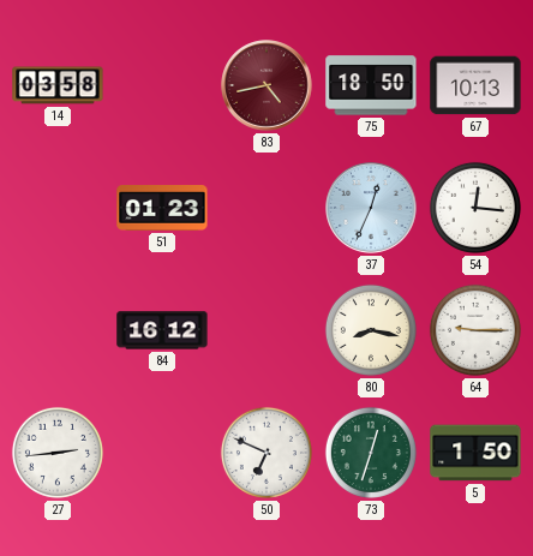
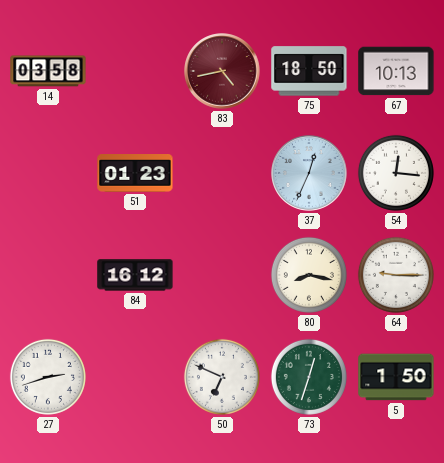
27: 2:44 -> 2:42 (48, 377)
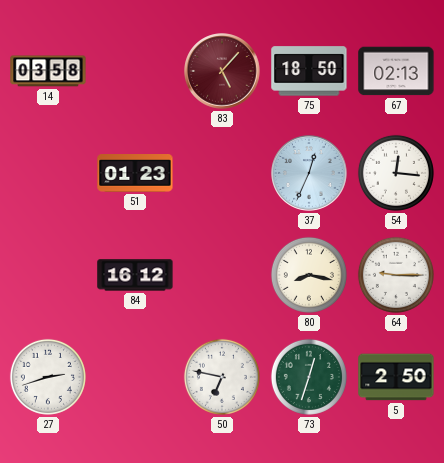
83: 4:43 -> 5:07 (222, 71)
67: 10:13 -> 02:13 (396, 71)
50: 6:49 -> 6:47 (222, 377)
5: 1:50 -> 2:50 (396, 377)
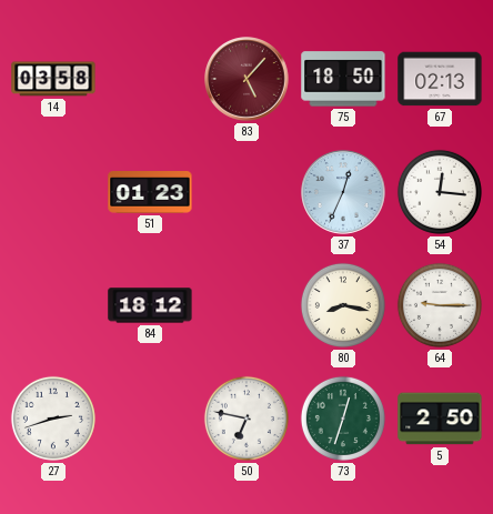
84: 16:12 -> 18:12 (150, 305)
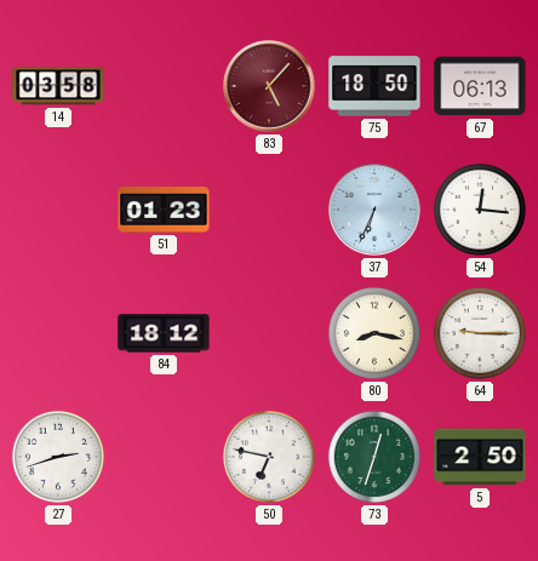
67: 02:13 -> 06:13 (480, 86)
37: 12:34 -> 6:34 (374, 210)
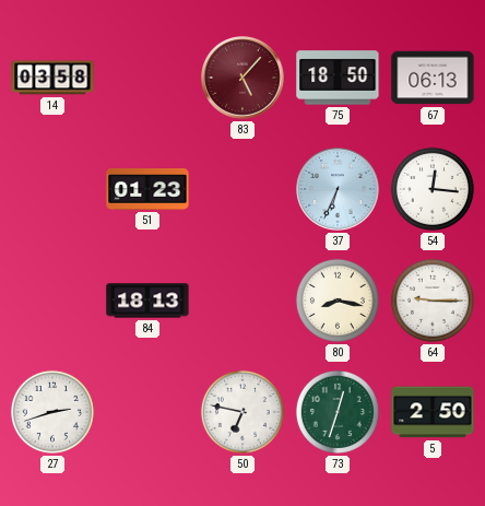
84: 18:12 -> 18:13 (147, 301)
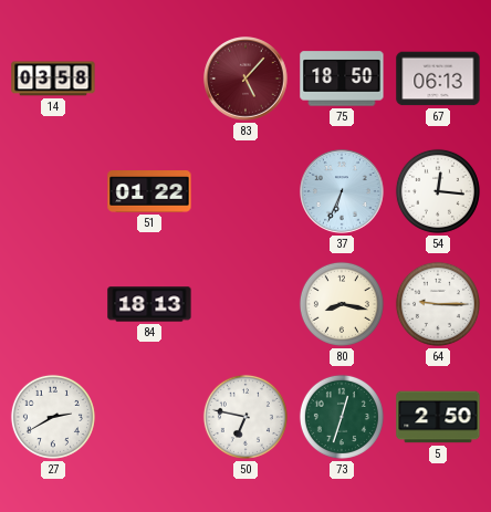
51: 01:23 -> 01:22 (149, 192)
27: 2:42 -> 2:40 (53, 417)
